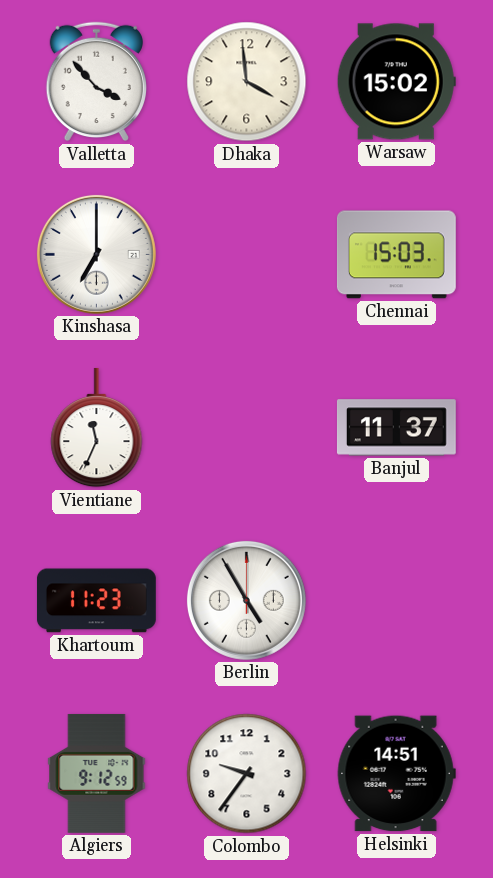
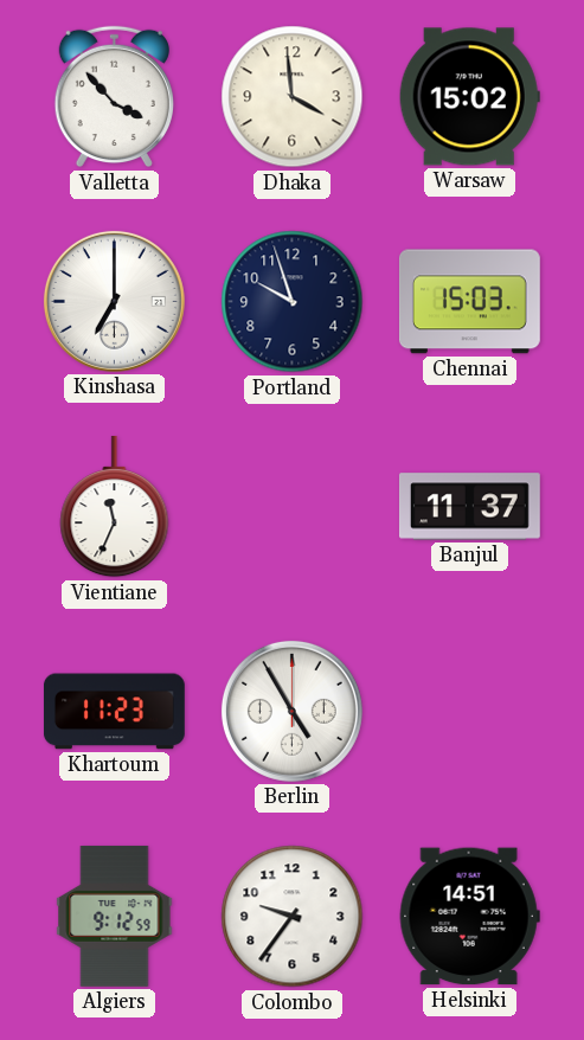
Portland: none -> 9:57 (293, 302)
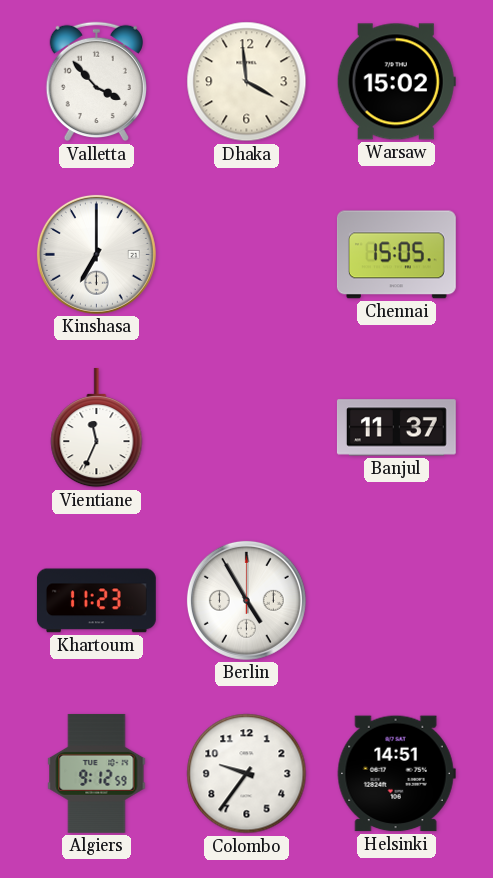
Portland: 9:57 -> none (293, 302)
Chennai: 15:03 -> 15:05 (396, 255)
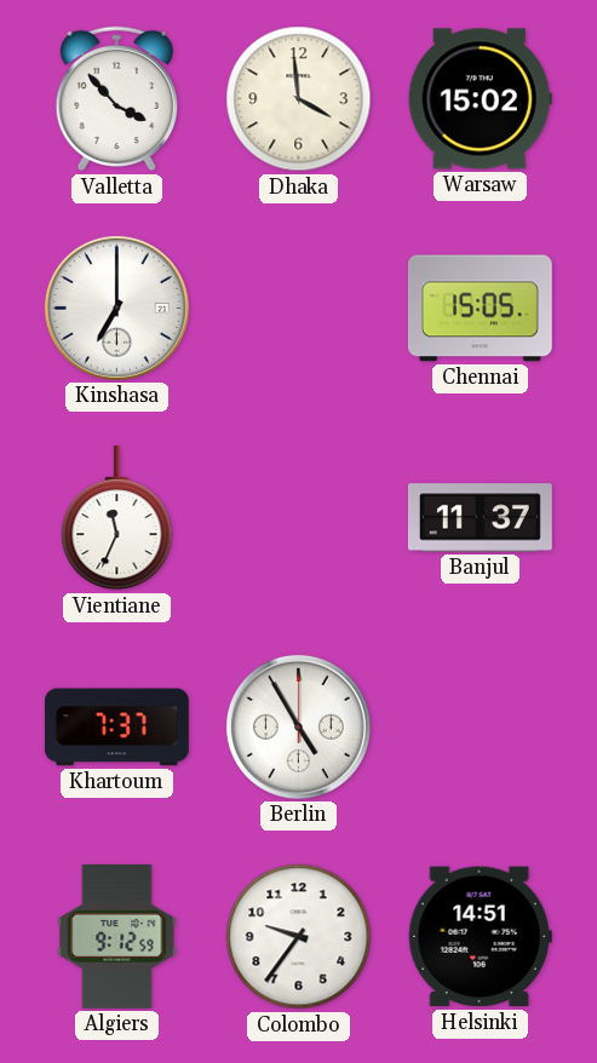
Khartoum: 11:23 -> 7:37 (116, 728)
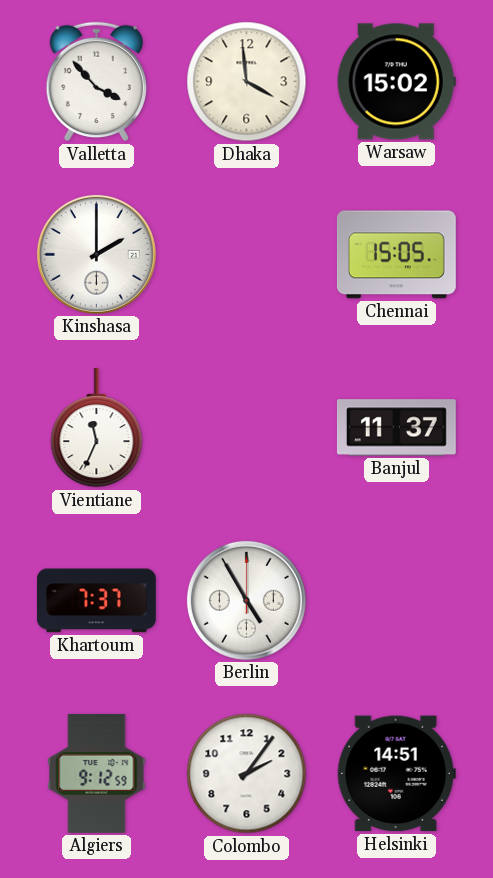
Kinshasa: 7:00 -> 2:00 (96, 254)
Colombo: 9:36 -> 2:06 (247, 774)
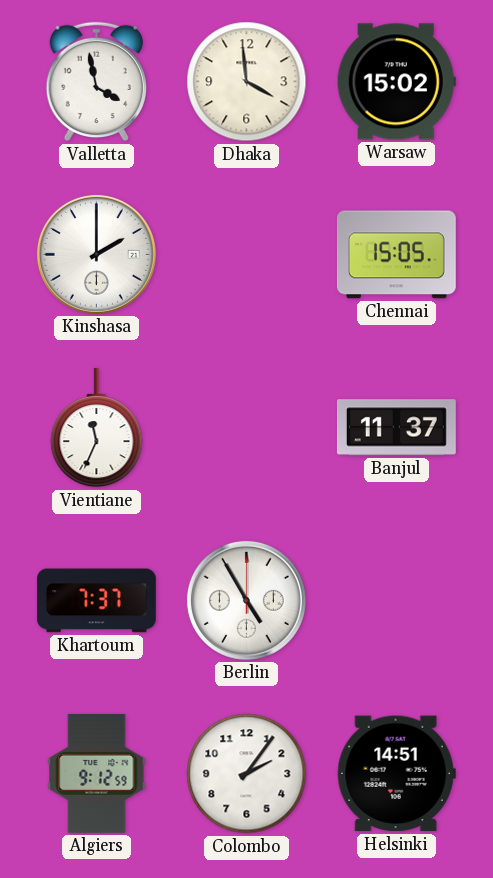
Valletta: 3:53 -> 3:58 (96, 82)
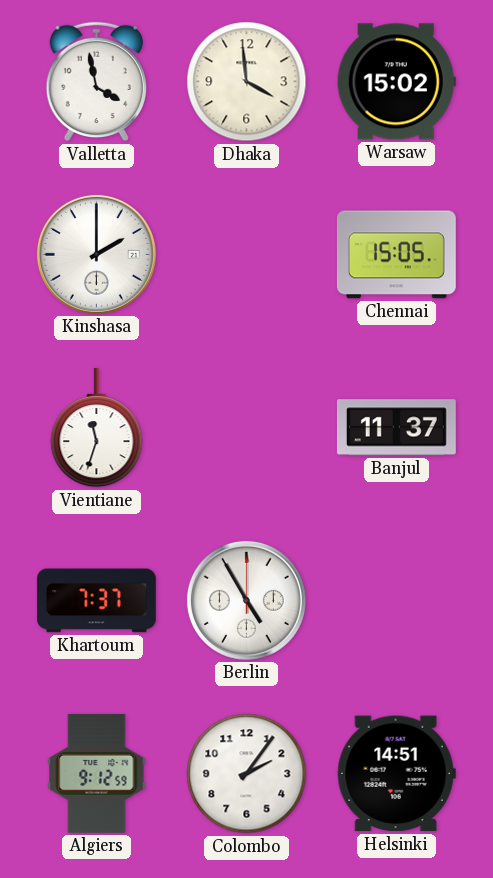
Vientiane: 11:34 -> 11:33 (97, 428)
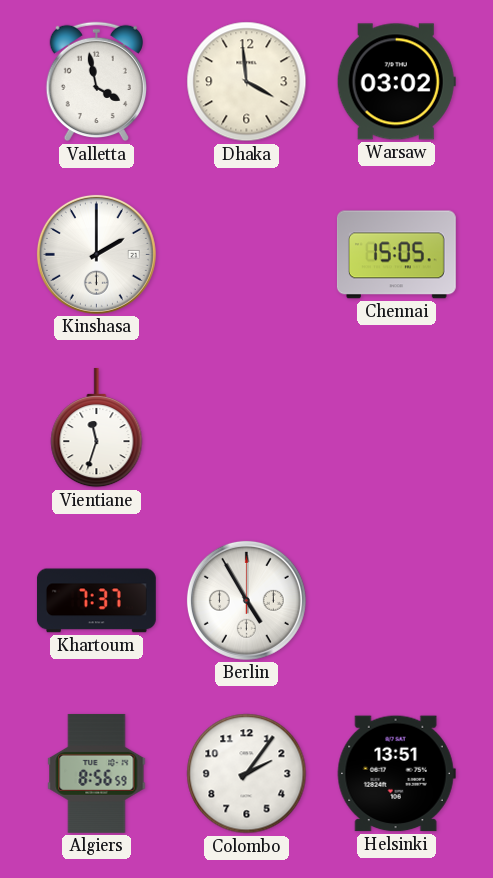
Warsaw: 15:02 -> 03:02 (396, 82)
Banjul: 11:37 -> none (396, 428)
Algiers: 9:12 -> 8:56 (97, 773)
Helsinki: 14:51 -> 13:51 (396, 774)
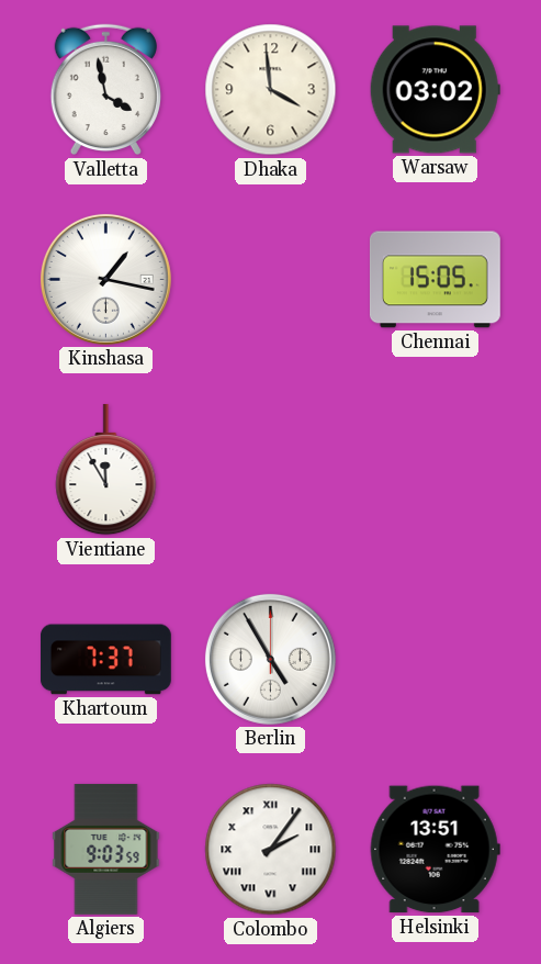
Kinshasa: 2:00 -> 1:17 (105, 279)
Vientiane: 11:33 -> 11:55 (106, 470)
Algiers: 8:56 -> 9:03 (106, 849)
Colombo numerals: Arabic -> Roman (271, 850)
